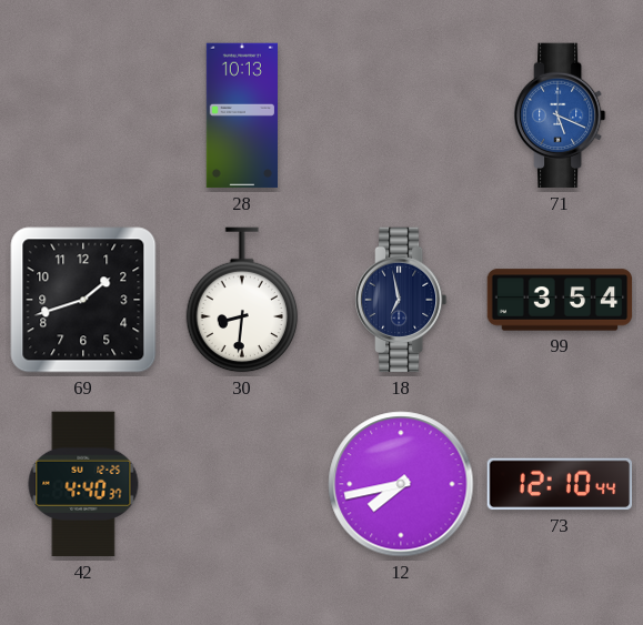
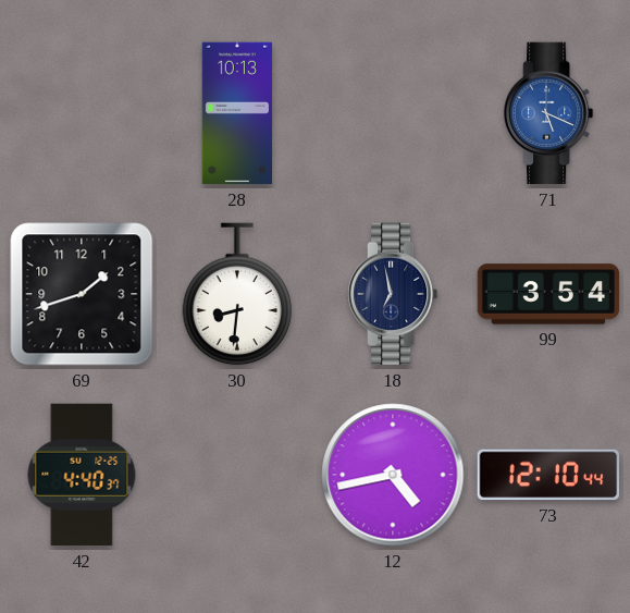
12: 7:43 -> 4:43 (393, 475)
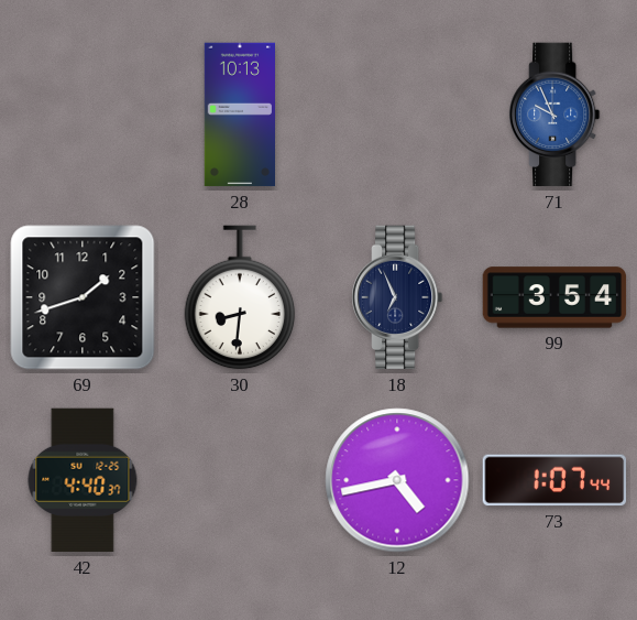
71: 5:19 -> 9:56 (554, 115)
18: 6:58 -> 6:56 (397, 297)
73: 12:10 -> 1:07 (554, 480)
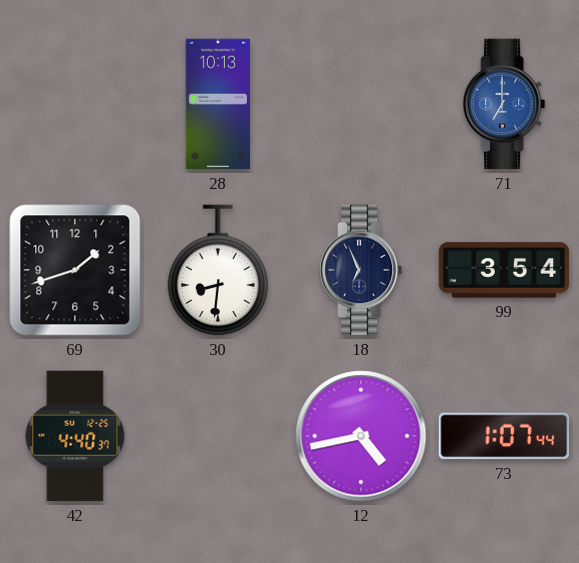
71: 9:56 -> 7:00 (504, 104)
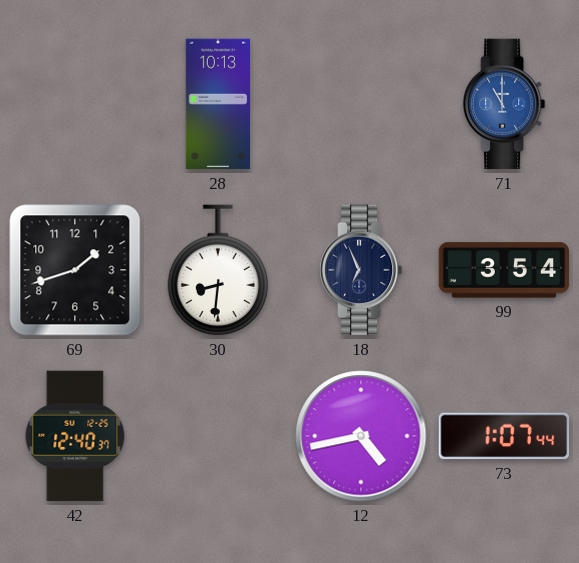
71: 7:00 -> 11:00 (504, 104)
42: 4:40 -> 12:40 (75, 436)
